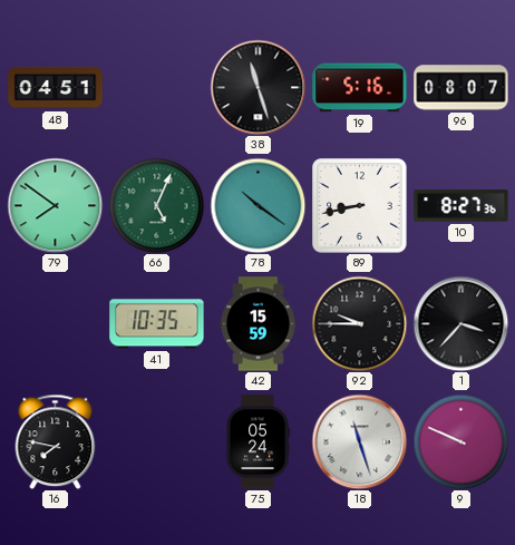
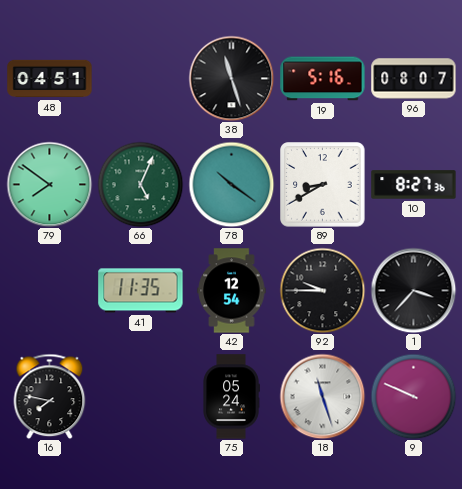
89: 8:43 -> 8:40 (323, 185)
41: 10:35 -> 11:35 (141, 291)
42: 15:59 -> 12:54 (232, 291)
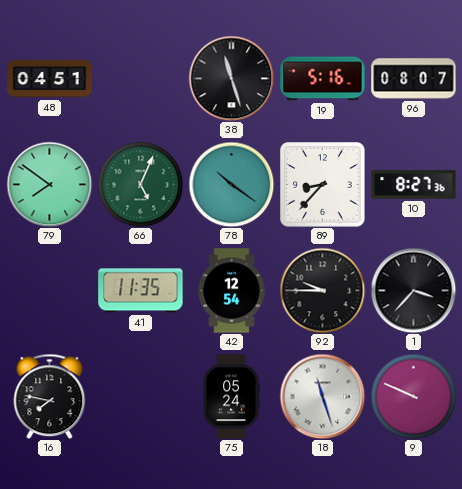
89: 8:40 -> 8:37 (323, 185)
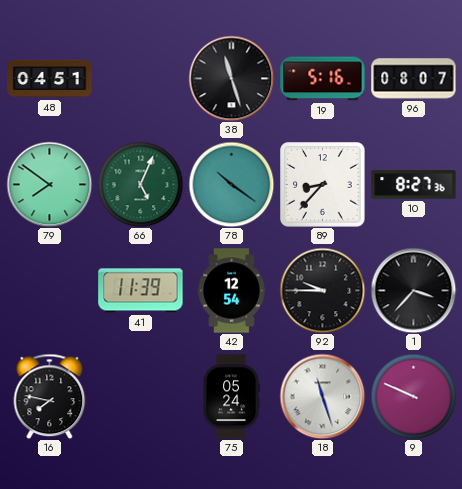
41: 11:35 -> 11:39 (141, 291)
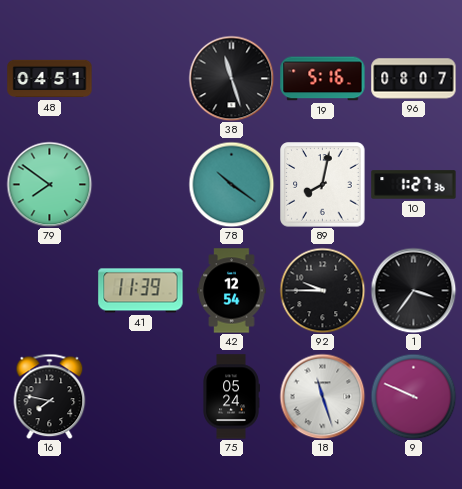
66: 5:04 -> none (140, 184)
89: 8:37 -> 8:02 (323, 185)
10: 8:27 -> 1:27 (414, 185)
1: 3:37 -> 3:36 (413, 290)
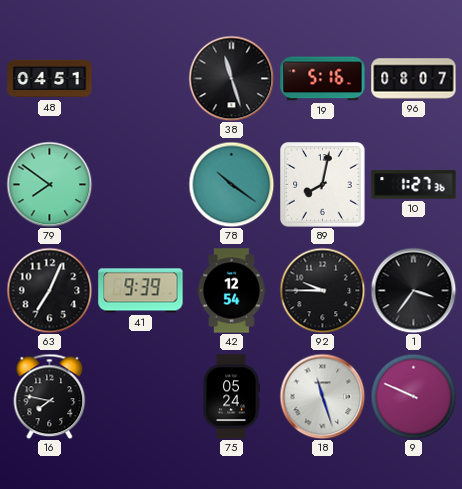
63: none -> 7:04 (49, 290)
41: 11:39 -> 9:39 (141, 291)
